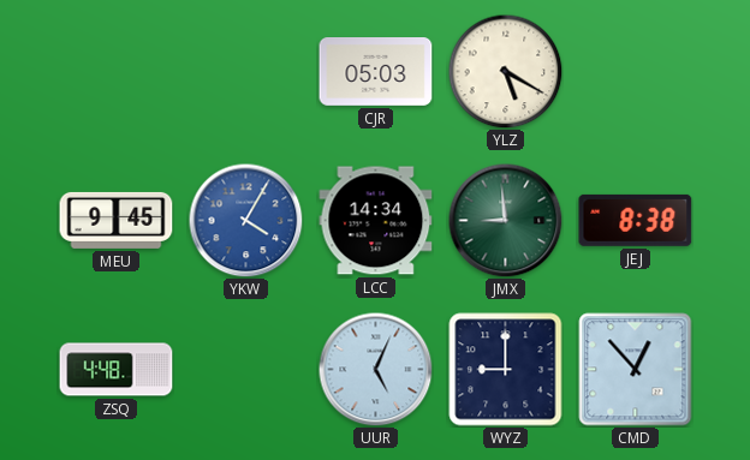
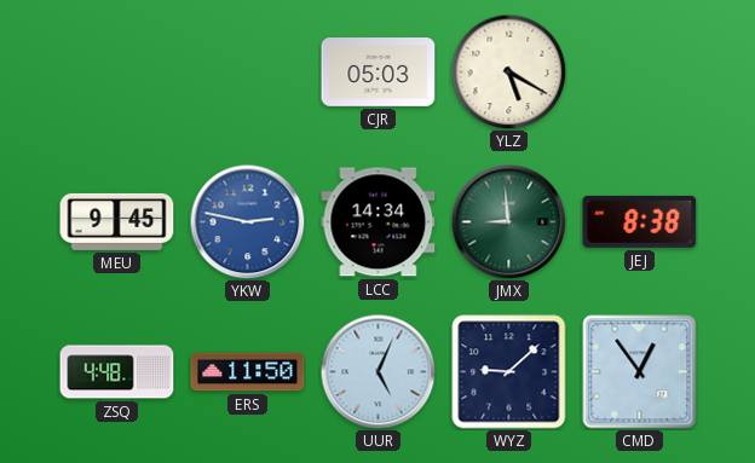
YKW: 4:05 -> 2:47 (247, 221)
ERS: none -> 11:50 (248, 372)
WYZ: 9:00 -> 9:08 (509, 372)
CMD: 12:53 -> 12:54 (640, 372)
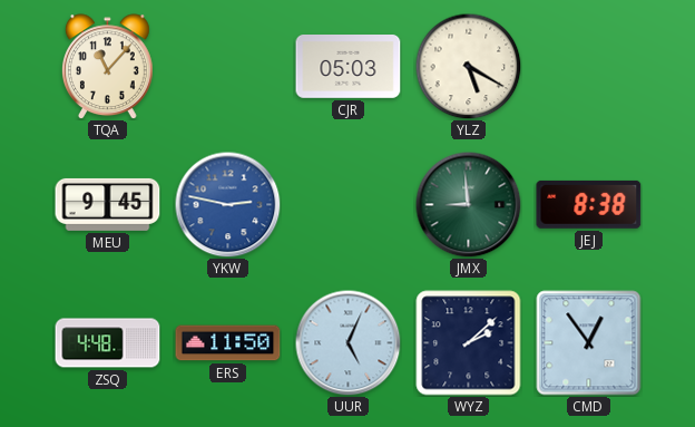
TQA: none -> 11:07 (108, 67)
LCC: 14:34 -> none (379, 222)
WYZ: 9:08 -> 2:08 (469, 343)
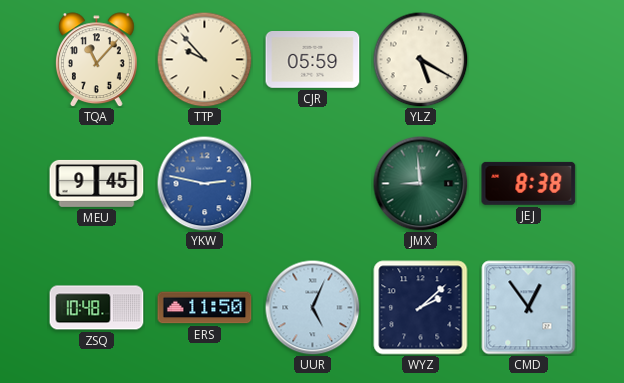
TTP: none -> 9:53 (204, 59)
CJR: 05:03 -> 05:59 (313, 60)
ZSQ: 4:48 -> 10:48 (97, 308)
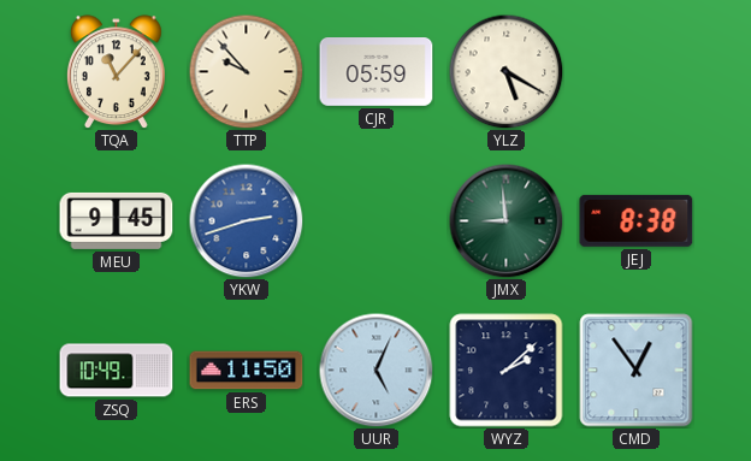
YKW: 2:47 -> 2:42 (246, 220)
ZSQ: 10:48 -> 10:49 (117, 371)
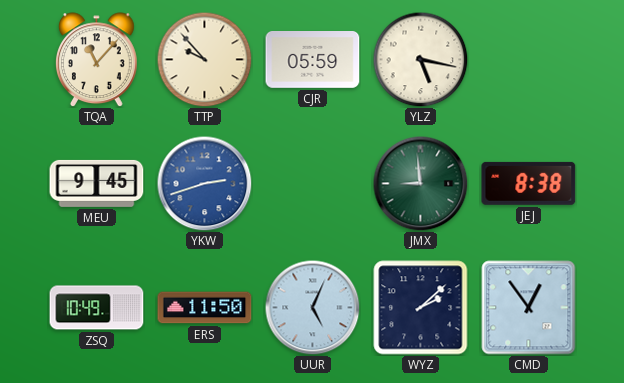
YLZ: 5:20 -> 5:17 (420, 59)
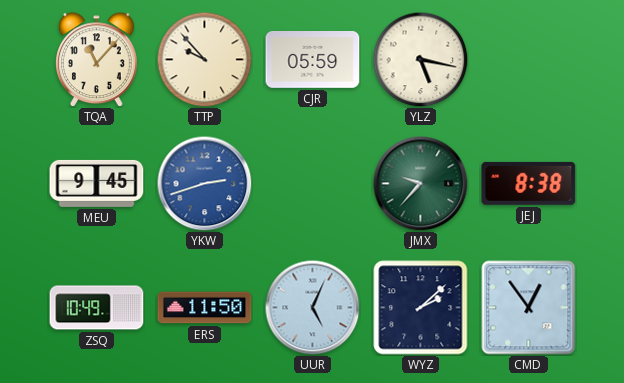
JMX: 8:59 -> 9:37 (420, 183)
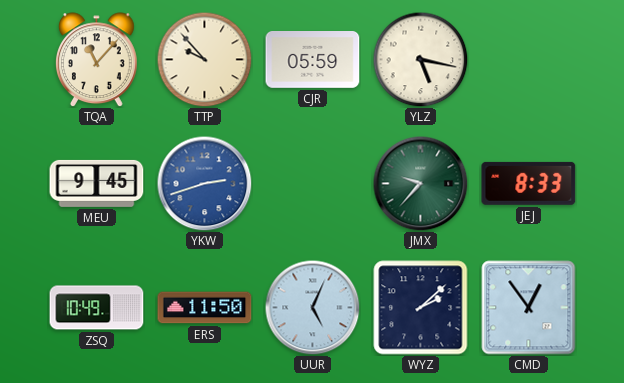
JEJ: 8:38 -> 8:33 (529, 183)
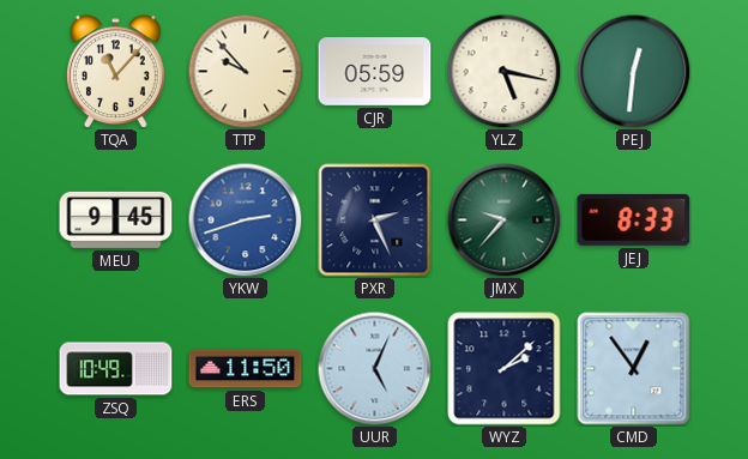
PEJ: none -> 12:31 (633, 71)
PXR: none -> 2:26 (375, 221)
